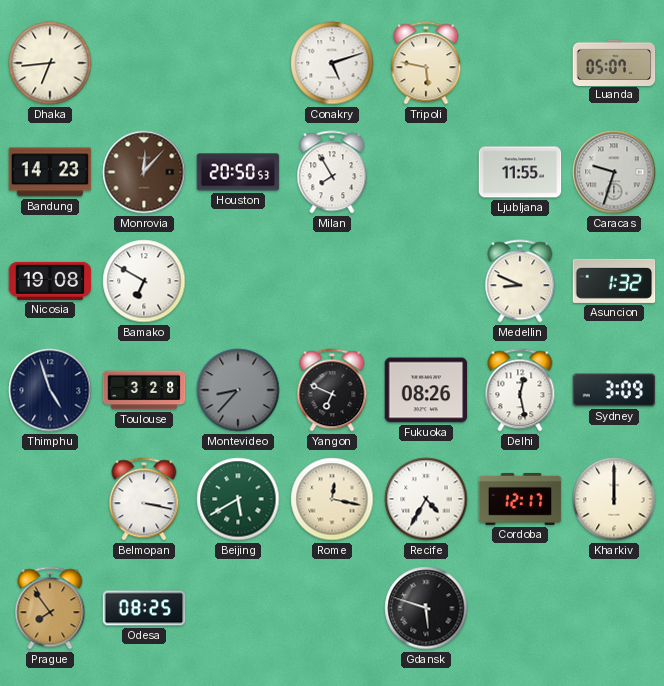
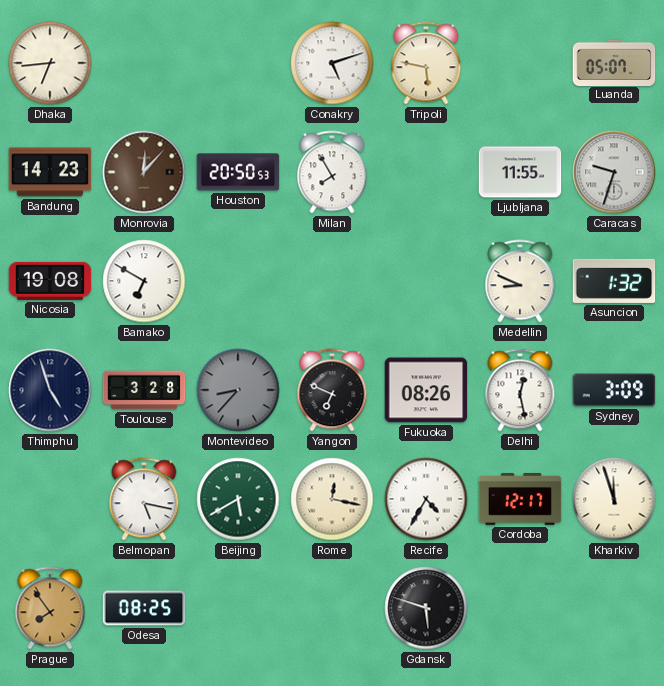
Belmopan: 3:17 -> 5:17 (144, 499)
Kharkiv: 12:00 -> 11:57 (614, 499)
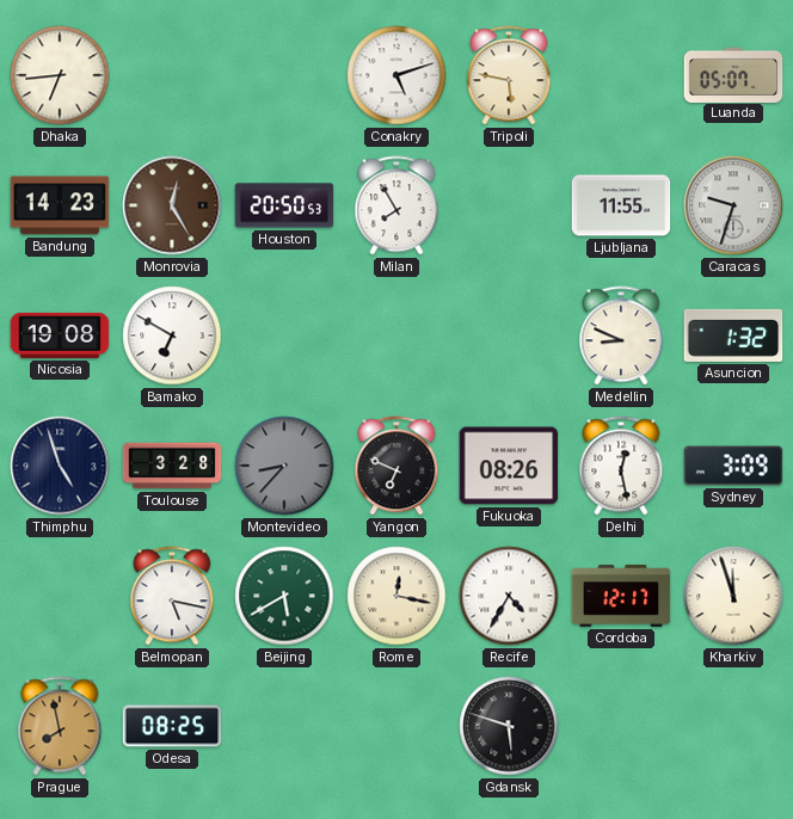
Monrovia: 12:07 -> 12:25 (172, 205)
Prague: 7:54 -> 7:58 (60, 726)
